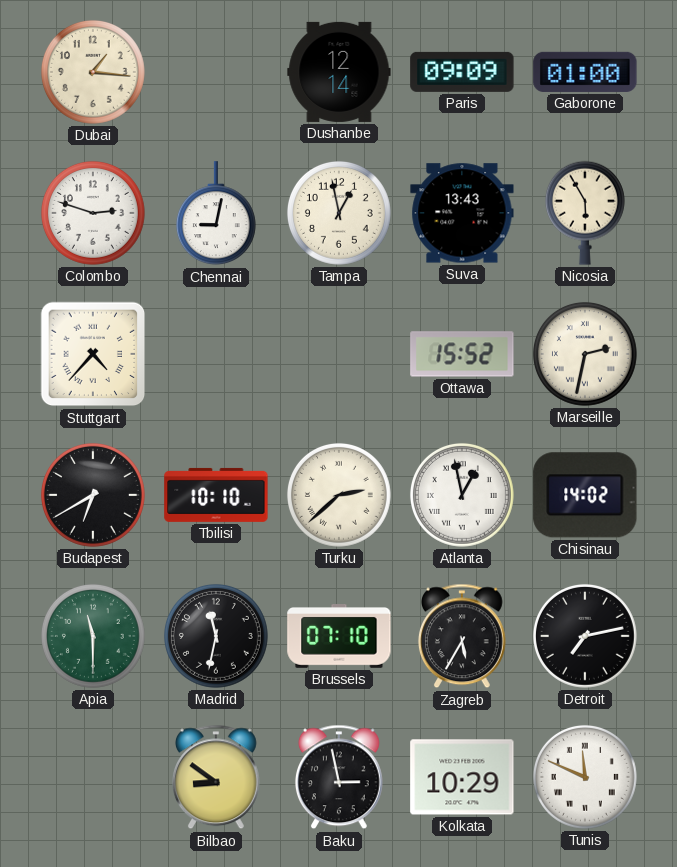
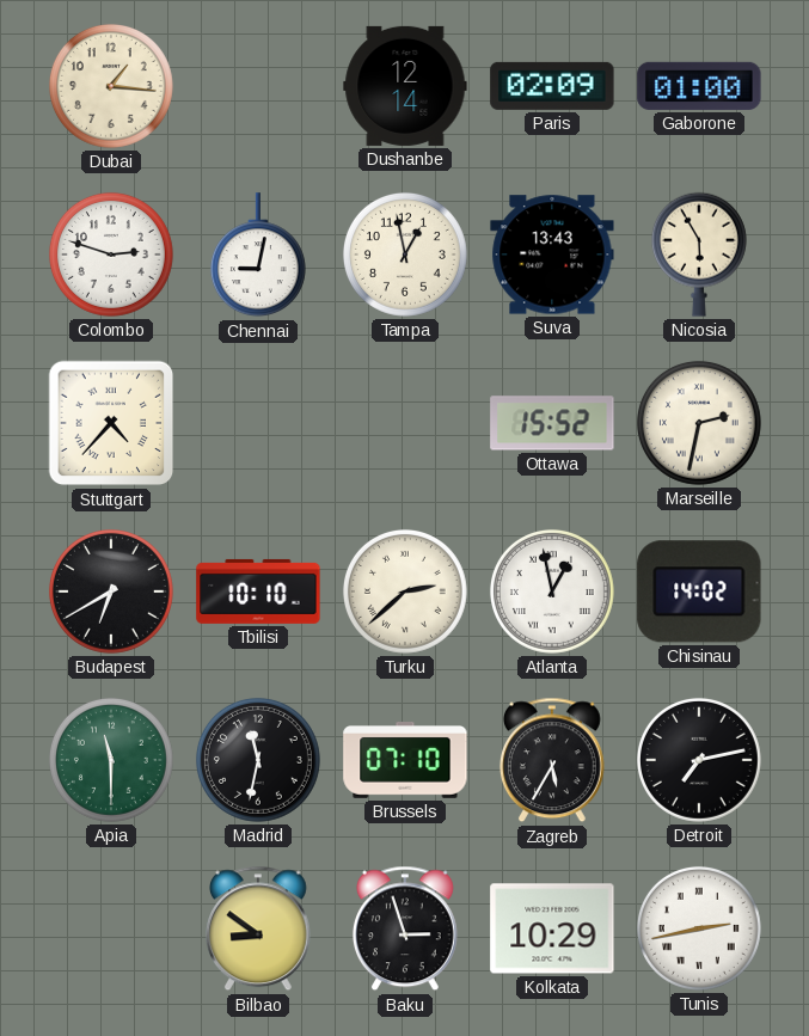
Paris: 09:09 -> 02:09 (552, 86)
Baku: 2:58 -> 2:57 (405, 928)
Tunis: 11:49 -> 2:43 (699, 928)
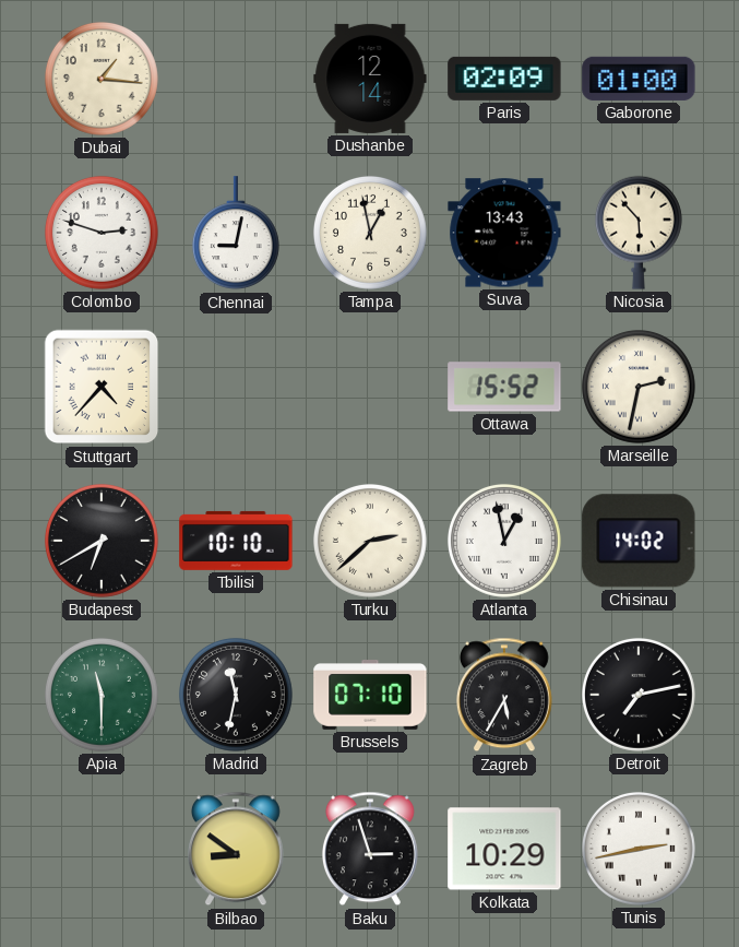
Nicosia: 5:55 -> 5:53 (639, 233)
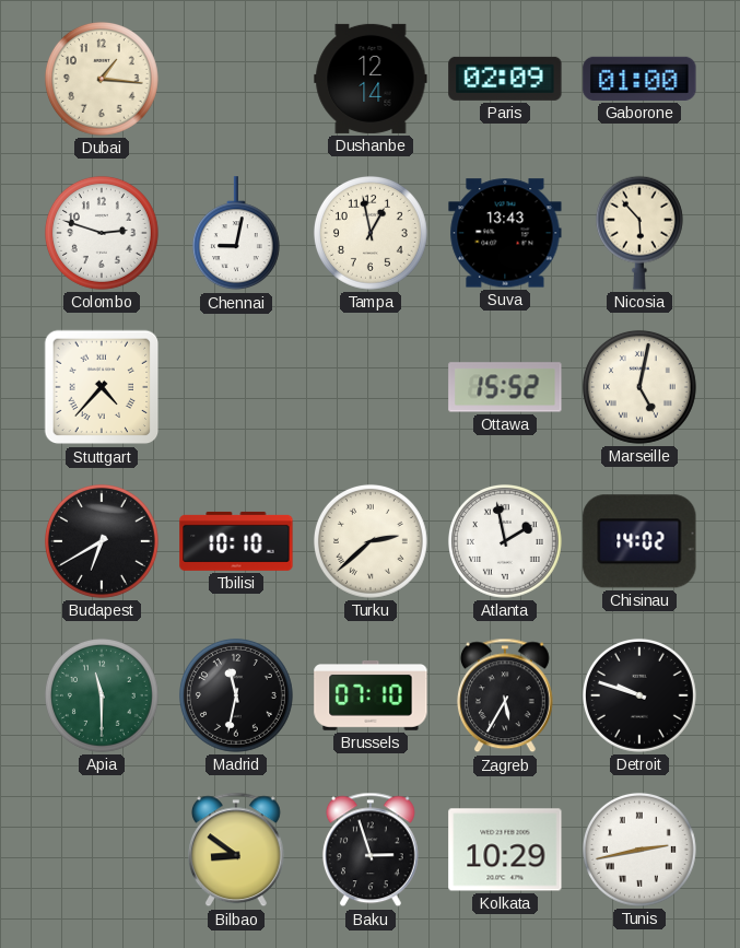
Marseille: 2:32 -> 5:02 (639, 387)
Atlanta: 12:58 -> 1:58 (505, 541)
Detroit: 7:13 -> 9:48 (639, 695)
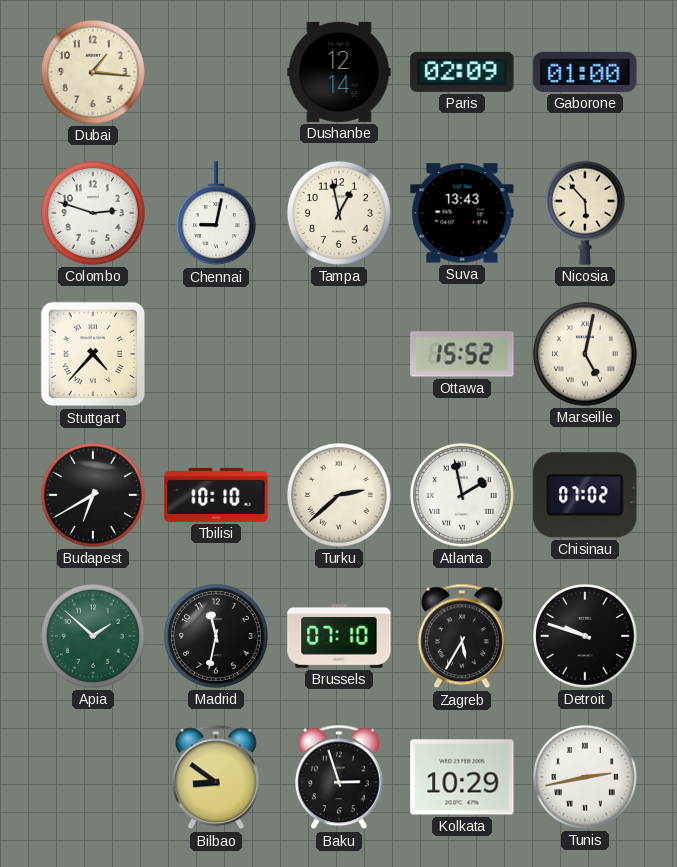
Chisinau: 14:02 -> 07:02 (585, 495)
Apia: 11:30 -> 1:52 (93, 636)
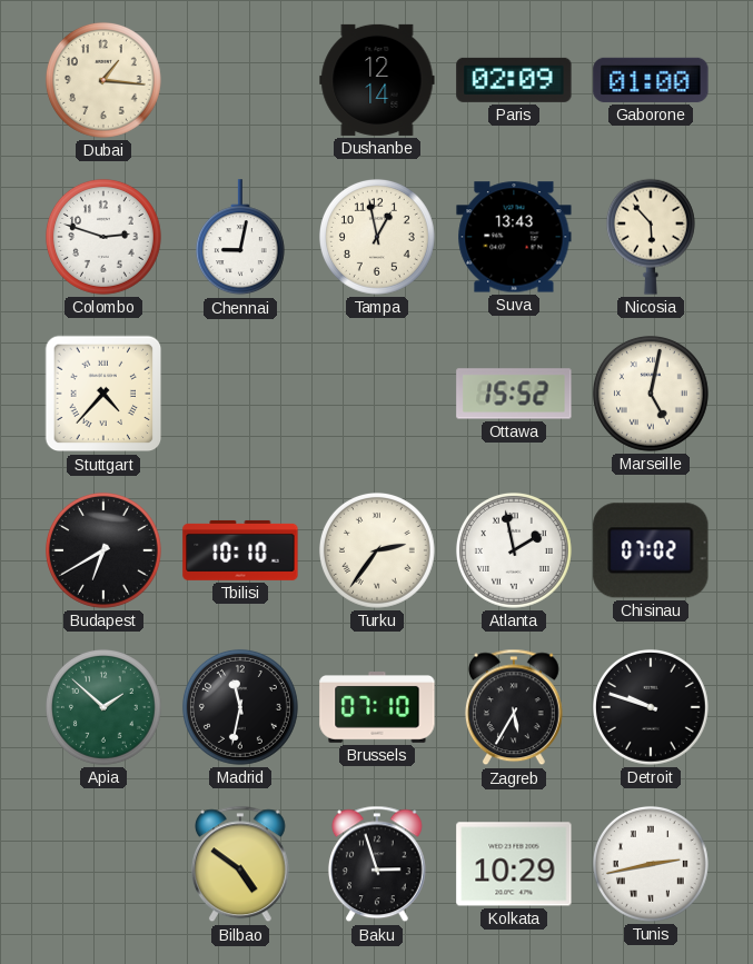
Turku: 2:38 -> 2:36 (377, 550)
Bilbao: 8:51 -> 4:51 (240, 864)
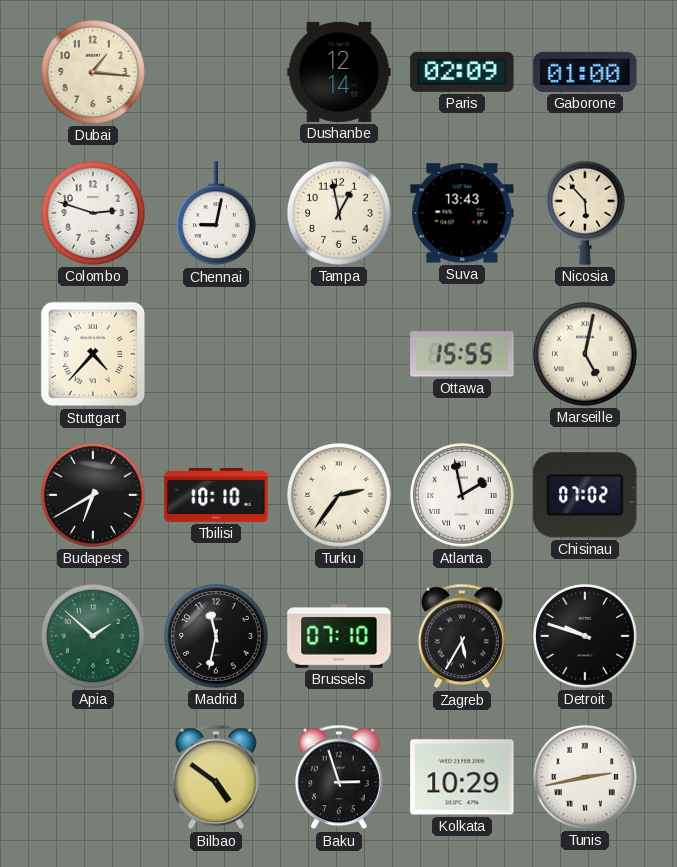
Ottawa: 15:52 -> 15:55 (462, 354)
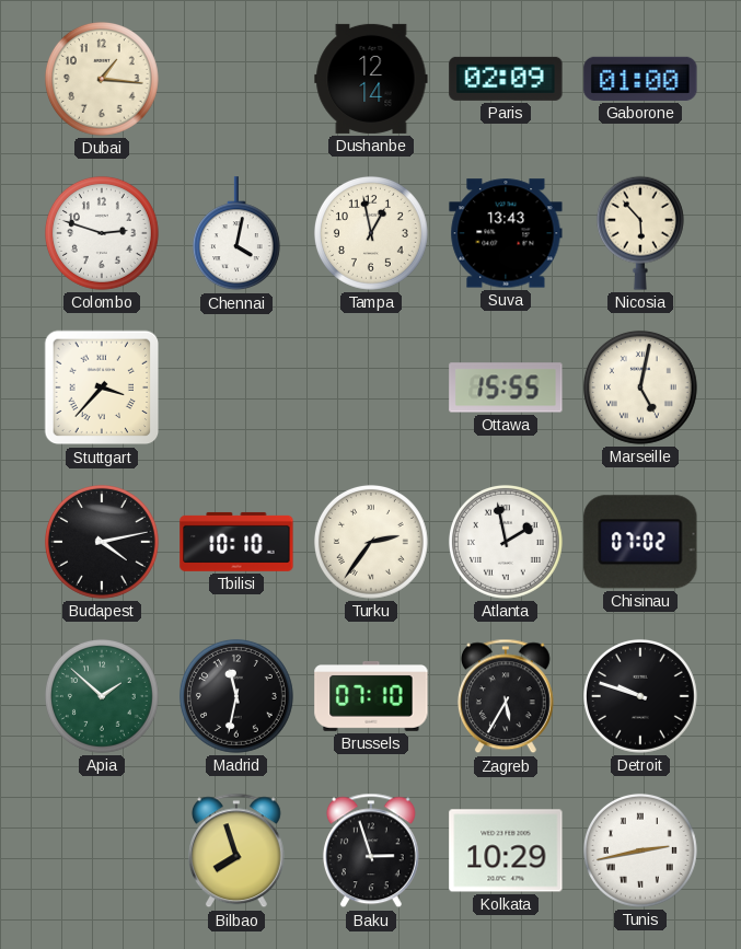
Chennai: 9:02 -> 4:02 (236, 234)
Stuttgart: 4:37 -> 3:37 (102, 387)
Budapest: 6:40 -> 4:13 (102, 542)
Bilbao: 4:51 -> 7:57 (236, 850)
